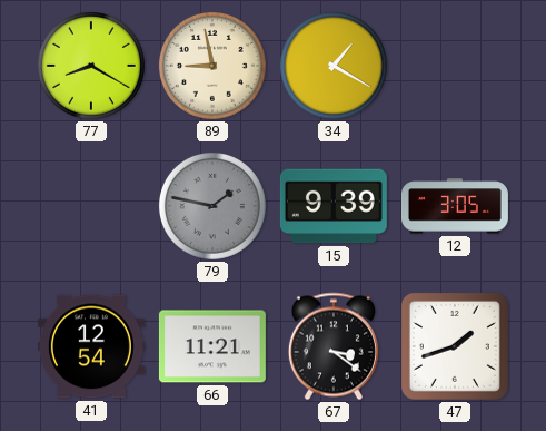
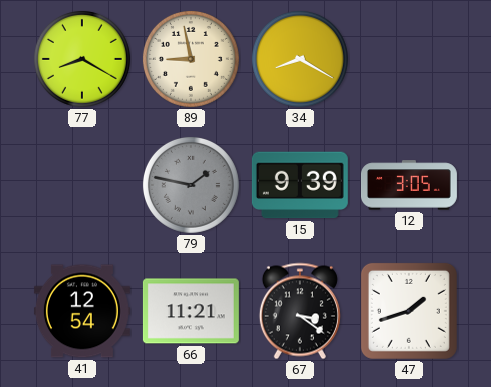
34: 1:20 -> 8:20 (300, 59)
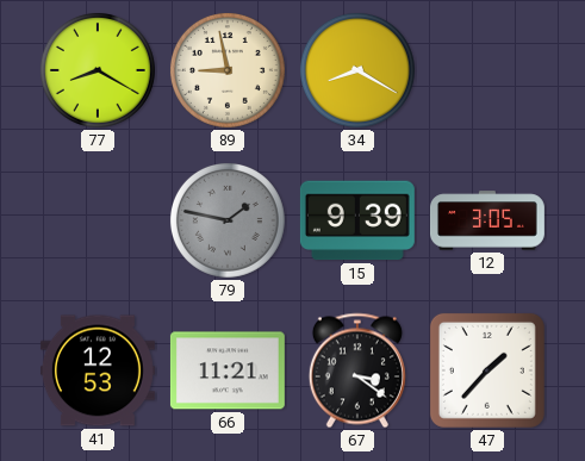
41: 12:54 -> 12:53 (98, 370)
47: 1:42 -> 1:37 (487, 370)
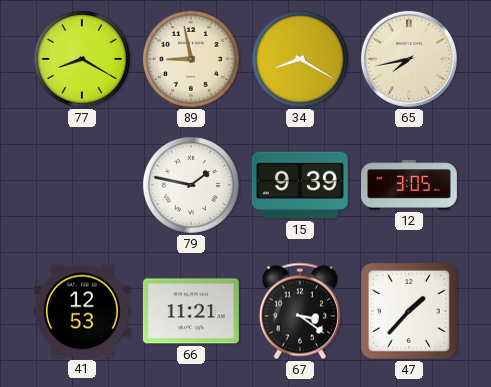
65: none -> 7:43 (409, 59)
79 dial: grey -> white (191, 185)
